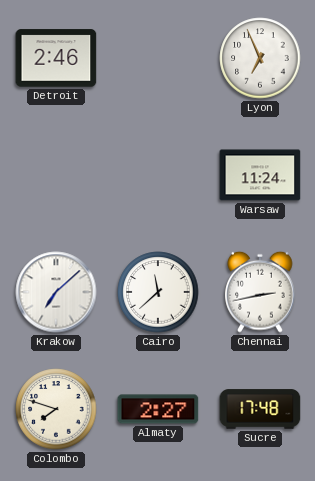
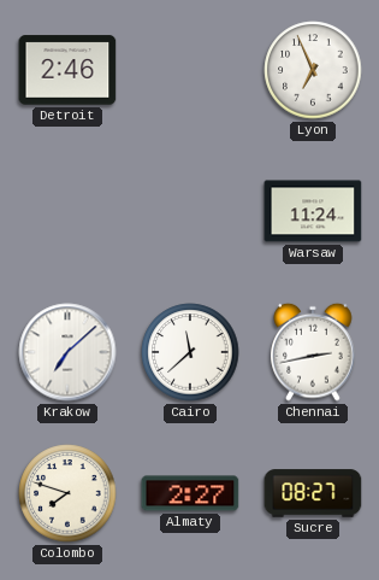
Sucre: 17:48 -> 08:27 (313, 493)
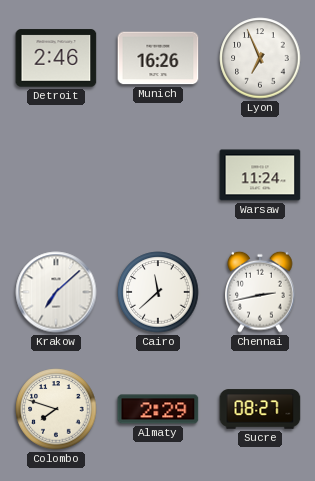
Munich: none -> 16:26 (158, 58)
Almaty: 2:27 -> 2:29 (158, 409)
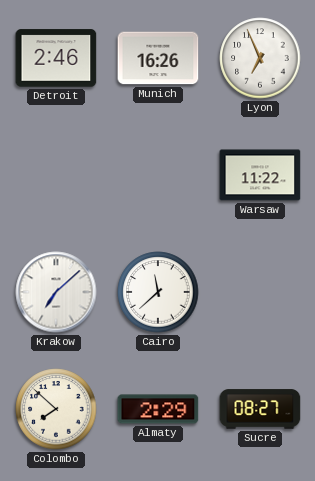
Warsaw: 11:24 -> 11:22 (260, 175)
Chennai: 2:43 -> none (260, 292)
Colombo: 7:48 -> 7:52 (56, 409)
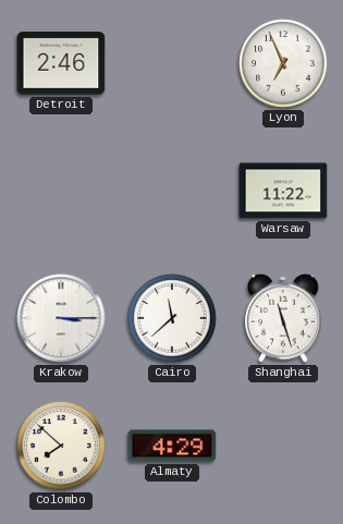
Munich: 16:26 -> none (158, 58)
Krakow: 7:08 -> 3:15 (61, 318)
Shanghai: none -> 11:27 (283, 318)
Almaty: 2:29 -> 4:29 (172, 446)
Sucre: 08:27 -> none (260, 409)
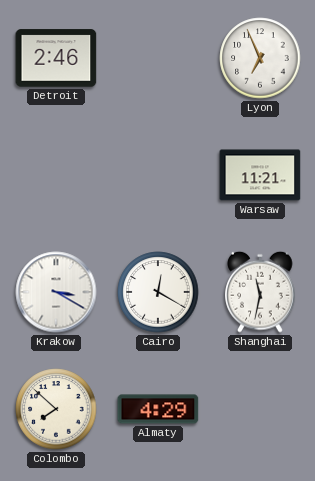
Warsaw: 11:22 -> 11:21 (260, 175)
Krakow: 3:15 -> 3:20 (56, 292)
Cairo: 11:38 -> 12:20 (158, 292)
Shanghai: 11:27 -> 11:32 (260, 292)
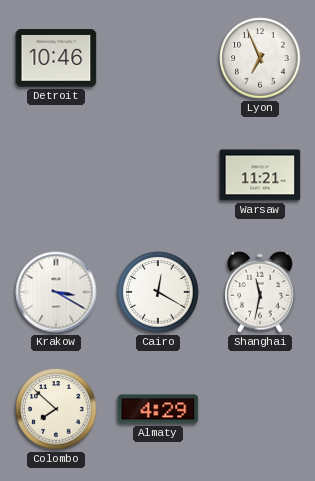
Detroit: 2:46 -> 10:46 (56, 58)
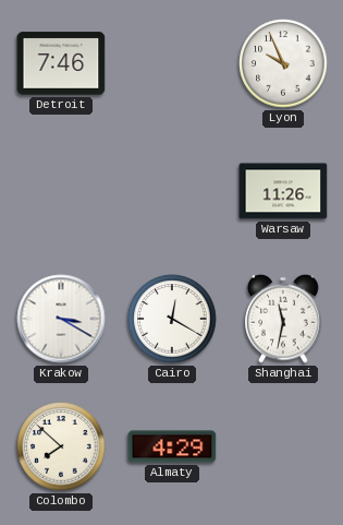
Detroit: 10:46 -> 7:46 (61, 63)
Lyon: 6:56 -> 9:56 (283, 63)
Warsaw: 11:21 -> 11:26 (283, 191)
